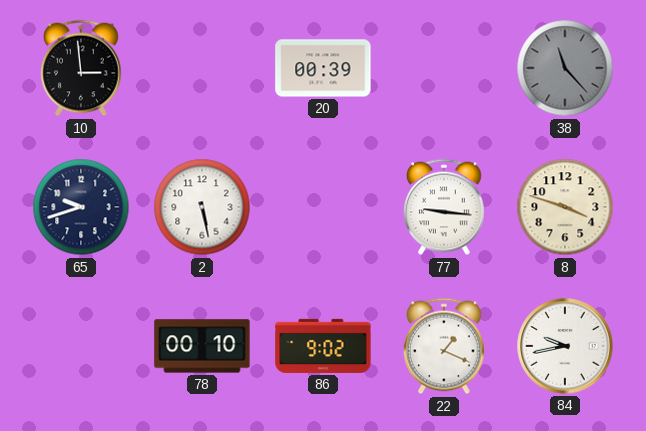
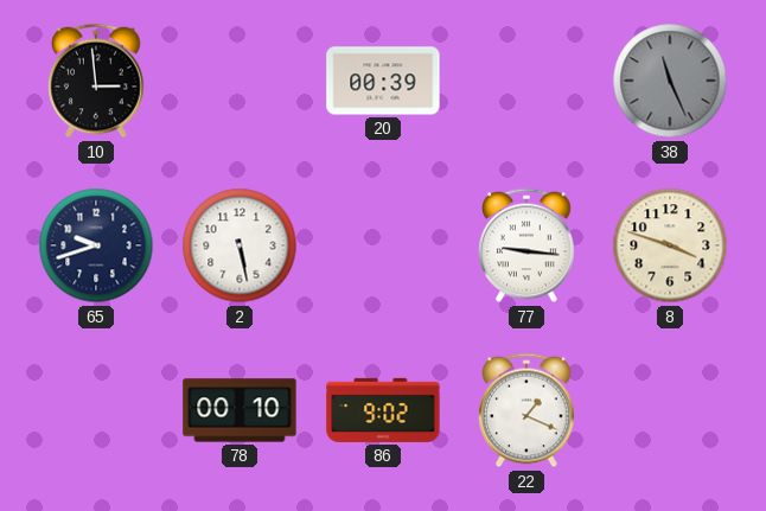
38: 11:23 -> 11:26 (670, 81)
84: 9:43 -> none (565, 346)
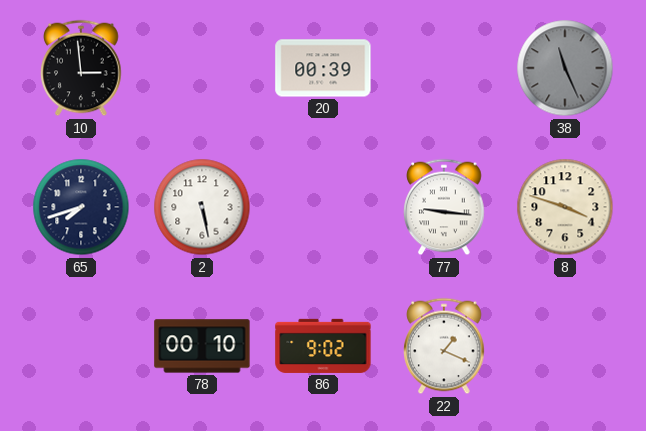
65: 9:42 -> 7:42 (81, 207)
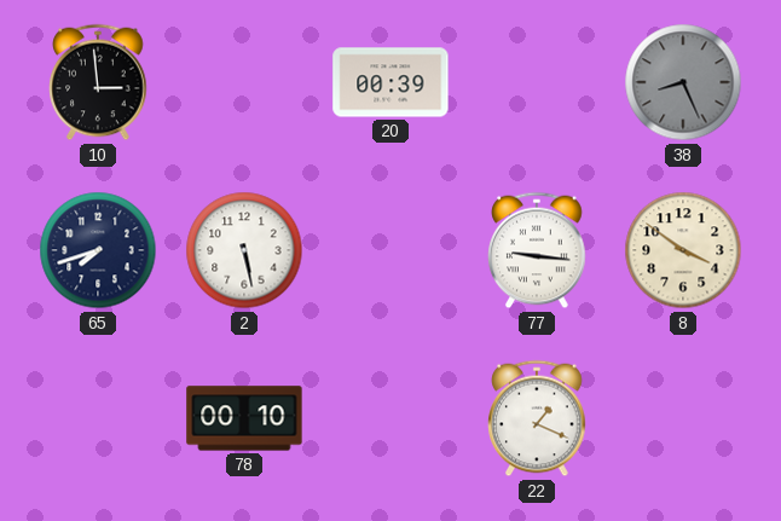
38: 11:26 -> 8:26 (683, 82)
8: 3:48 -> 3:51 (683, 250)
86: 9:02 -> none (323, 346)
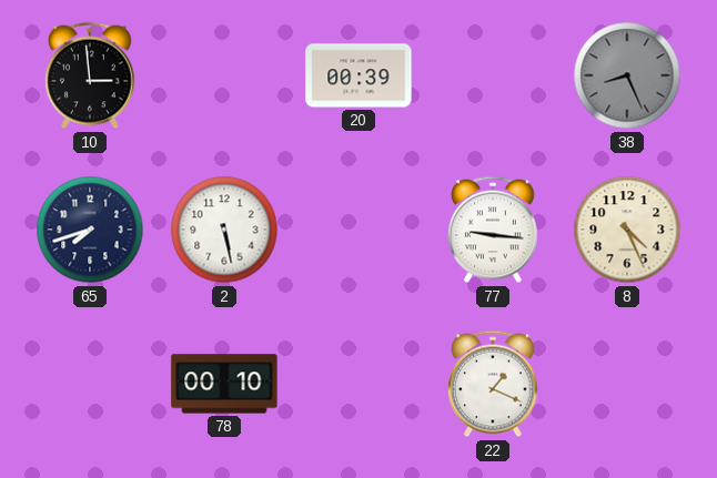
8: 3:51 -> 4:26 (627, 230)
